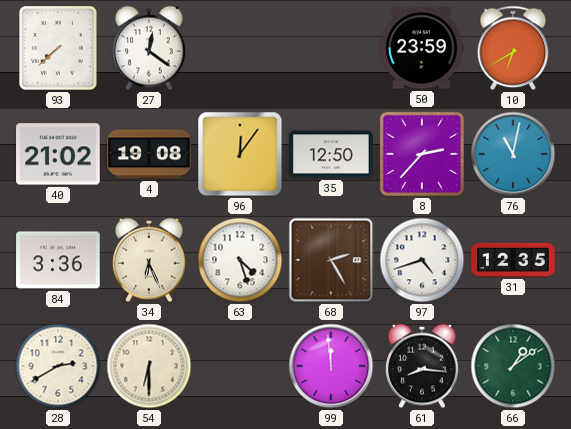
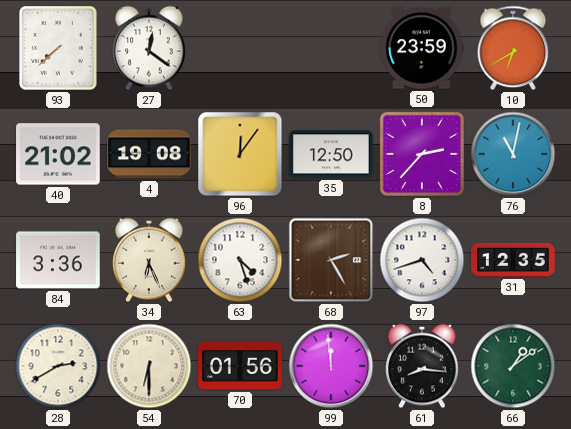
70: none -> 01:56 (240, 366)
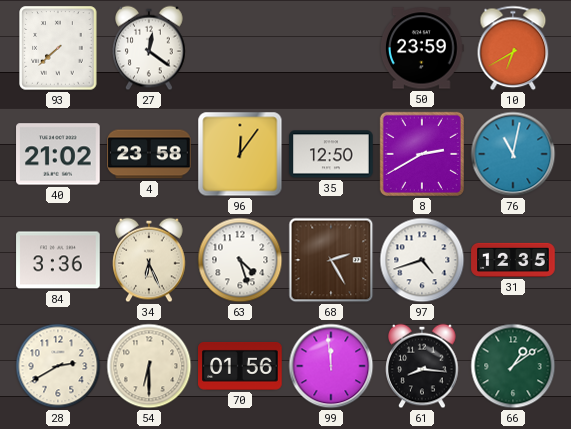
4: 19:08 -> 23:58 (149, 154)
8: 2:37 -> 2:40 (422, 154)
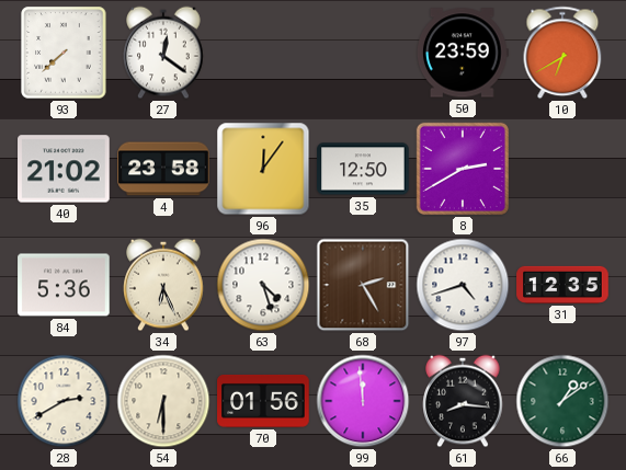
76: 11:02 -> none (513, 154)
84: 3:36 -> 5:36 (64, 285)
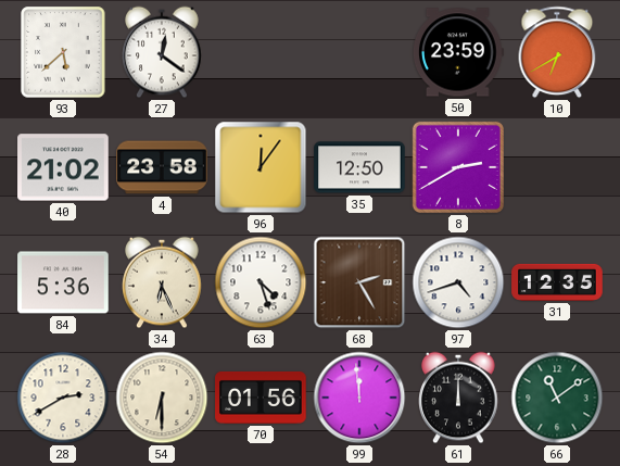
93: 7:38 -> 5:38 (63, 52)
61: 8:16 -> 12:00 (458, 398)
66: 1:09 -> 11:09 (557, 398)
